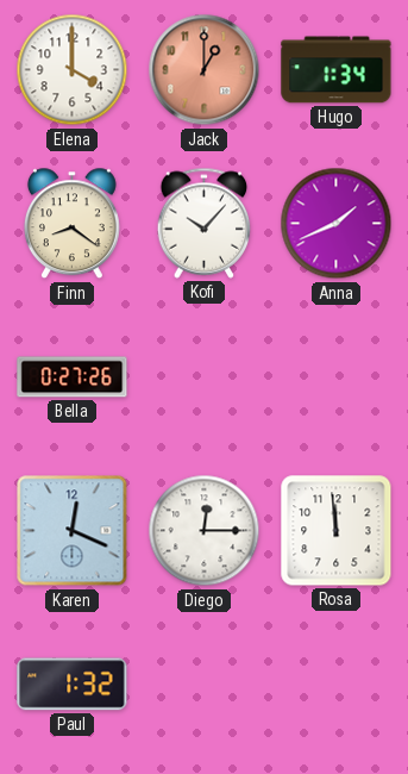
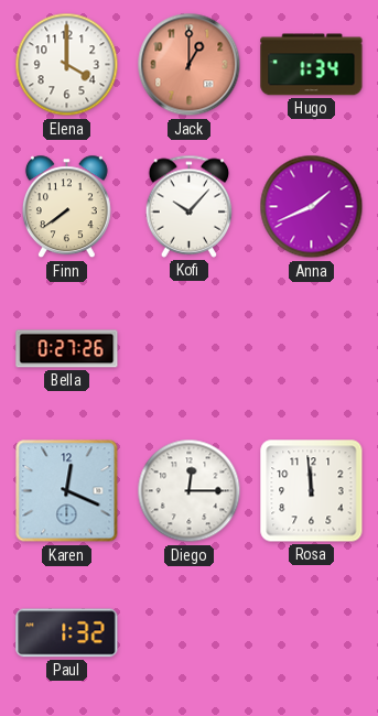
Finn: 8:21 -> 7:39 (66, 207)
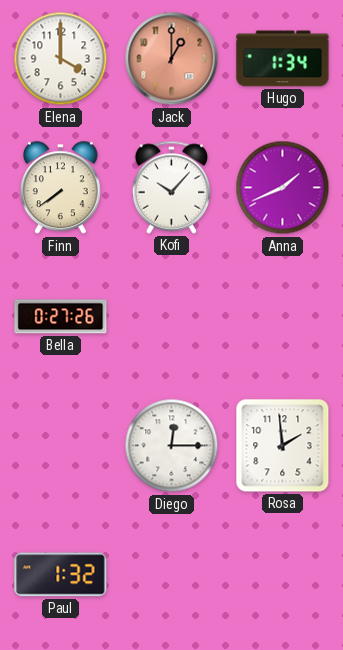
Karen: 12:19 -> none (67, 491)
Rosa: 11:59 -> 1:59 (283, 446)
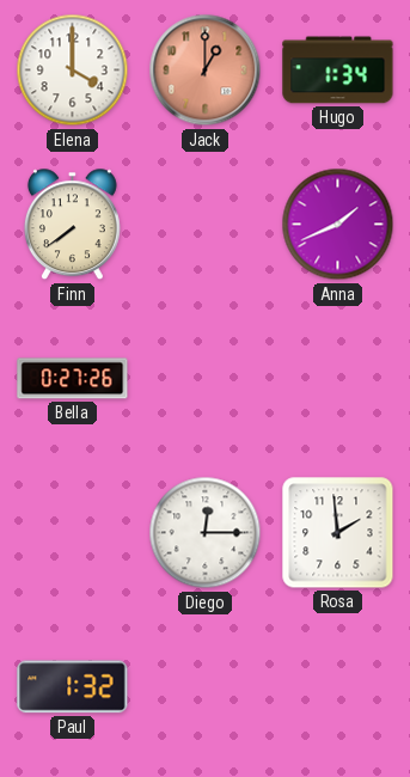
Kofi: 10:07 -> none (172, 187)
